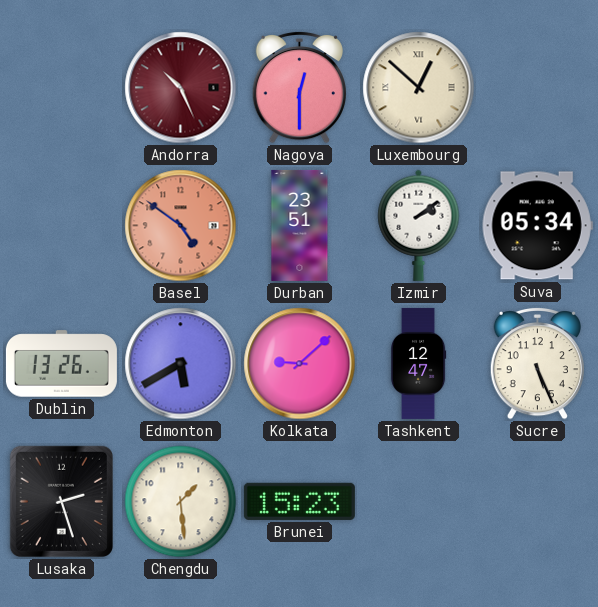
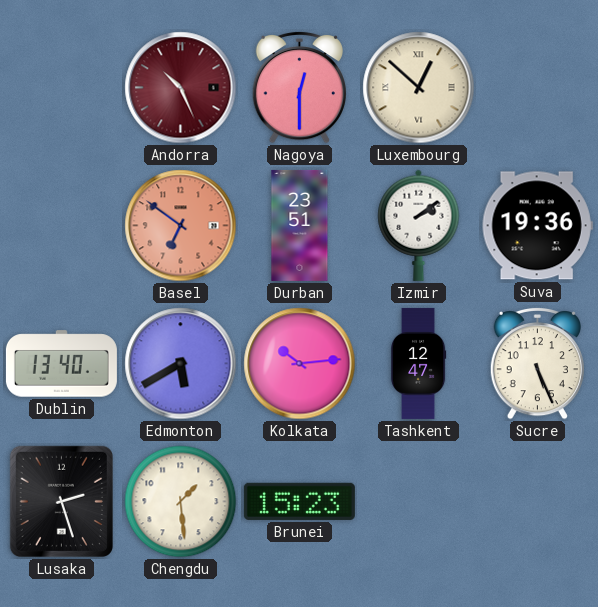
Basel: 4:51 -> 6:51 (181, 226)
Suva: 05:34 -> 19:36 (537, 226)
Dublin: 13:26 -> 13:40 (61, 364)
Kolkata: 9:08 -> 10:14 (300, 364)
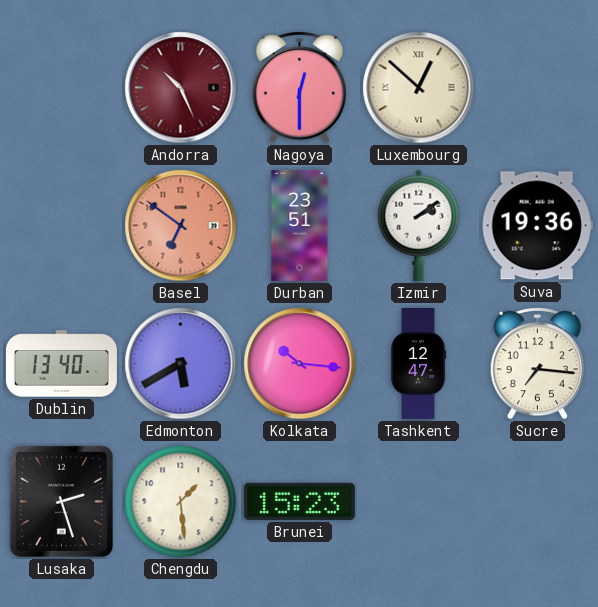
Kolkata: 10:14 -> 10:16 (300, 364)
Sucre: 5:26 -> 7:16 (537, 363)
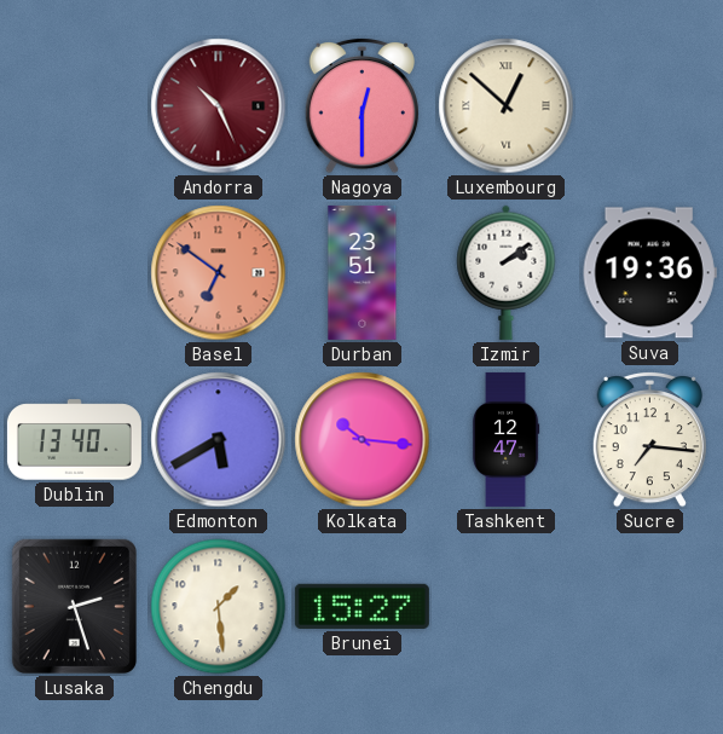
Brunei: 15:23 -> 15:27 (361, 606)
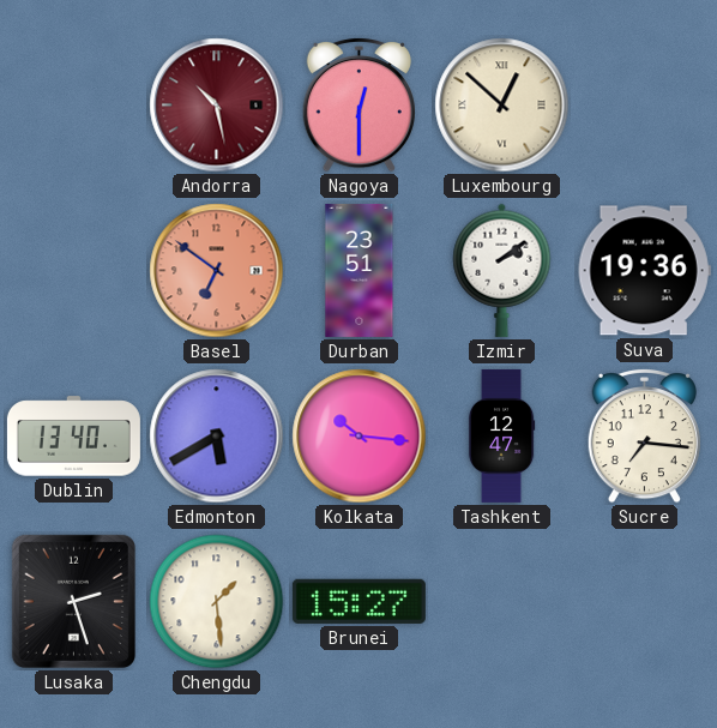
Andorra: 10:26 -> 10:28 (217, 106)
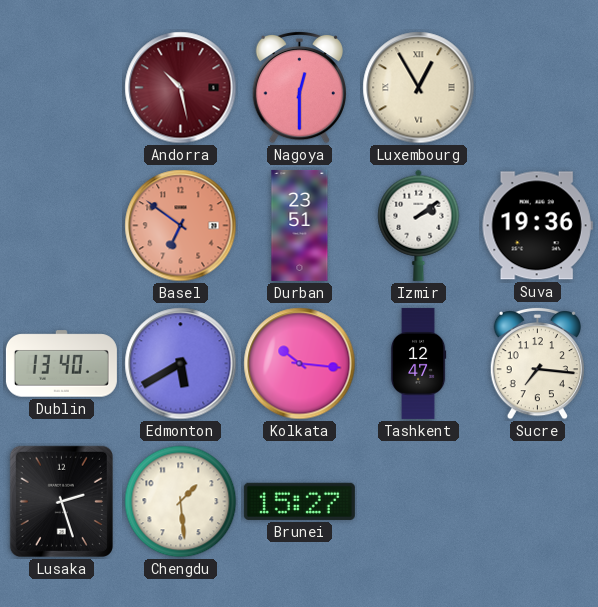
Luxembourg: 12:52 -> 12:55 (419, 88)
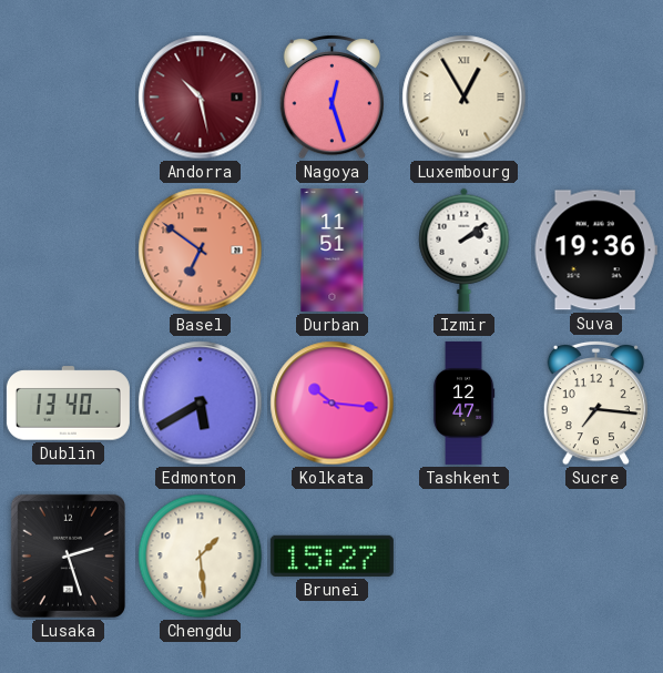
Nagoya: 12:30 -> 12:27 (331, 96)
Durban: 23:51 -> 11:51 (333, 249)
